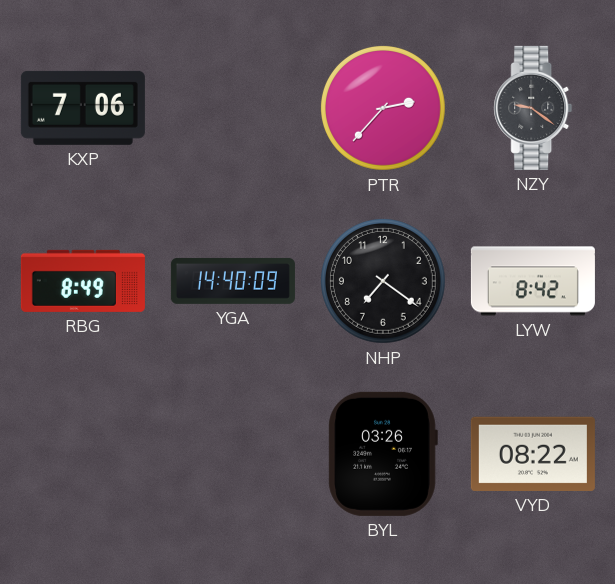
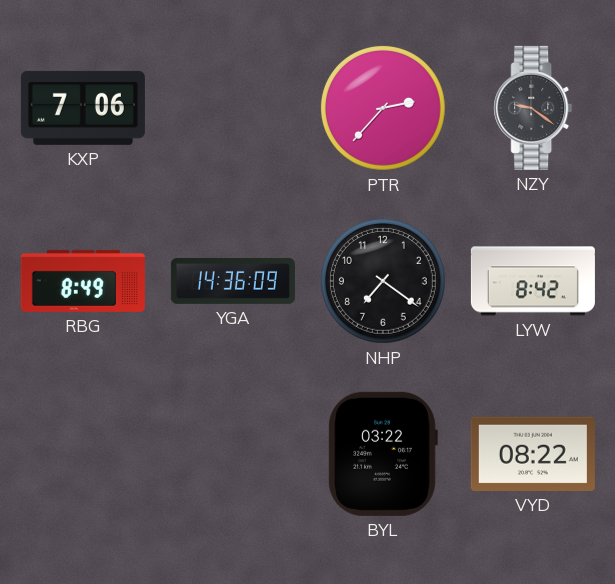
YGA: 14:40 -> 14:36 (233, 281)
BYL: 03:26 -> 03:22 (383, 454)
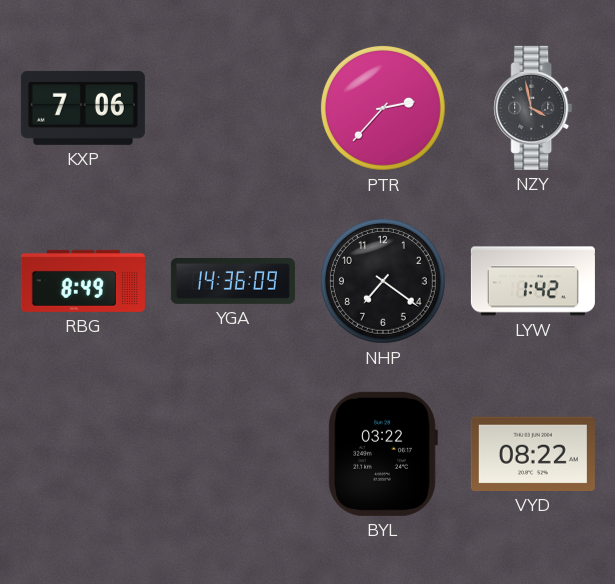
NZY: 9:21 -> 3:58 (533, 108)
LYW: 8:42 -> 1:42 (533, 281)
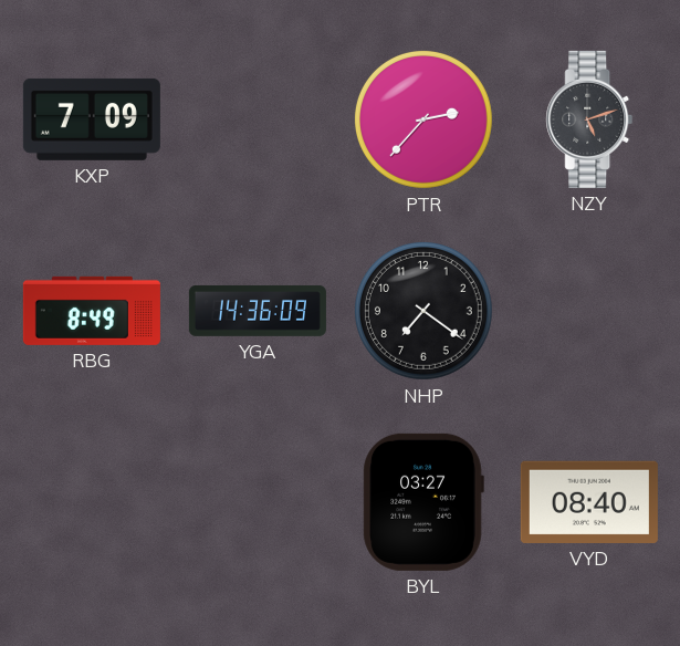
KXP: 7:06 -> 7:09 (92, 119)
NZY: 3:58 -> 5:12 (589, 119)
LYW: 1:42 -> none (533, 281)
BYL: 03:22 -> 03:27 (423, 502)
VYD: 08:22 -> 08:40 (589, 502)
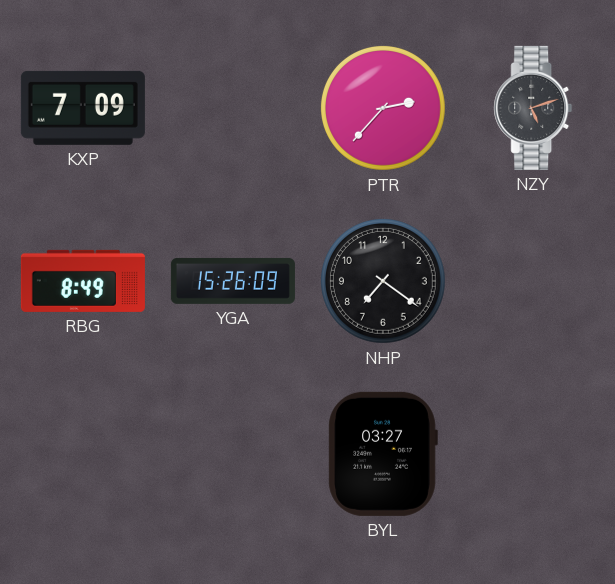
YGA: 14:36 -> 15:26 (233, 281)
VYD: 08:40 -> none (589, 502)
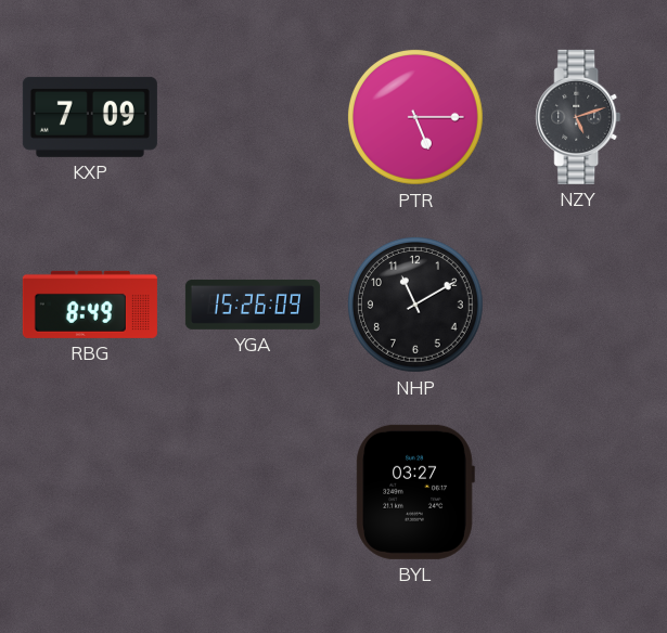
PTR: 2:37 -> 5:15 (415, 117)
NHP: 7:21 -> 11:10 (415, 305)
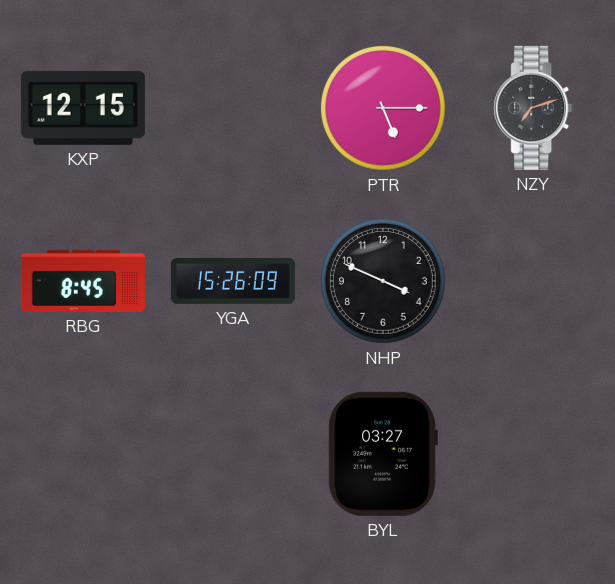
KXP: 7:09 -> 12:15 (83, 108)
NZY: 5:12 -> 7:12 (533, 108)
RBG: 8:49 -> 8:45 (83, 281)
NHP: 11:10 -> 3:49 (383, 281)
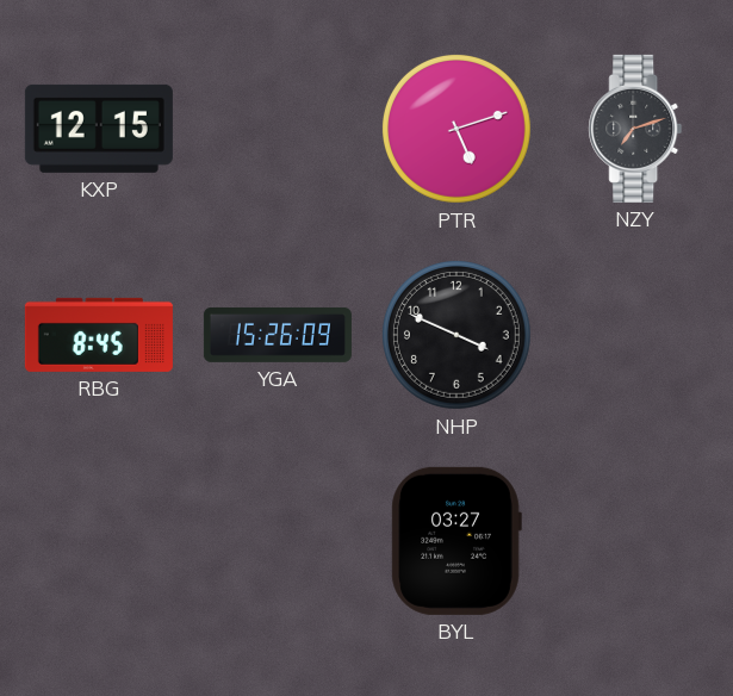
PTR: 5:15 -> 5:12 (456, 129)
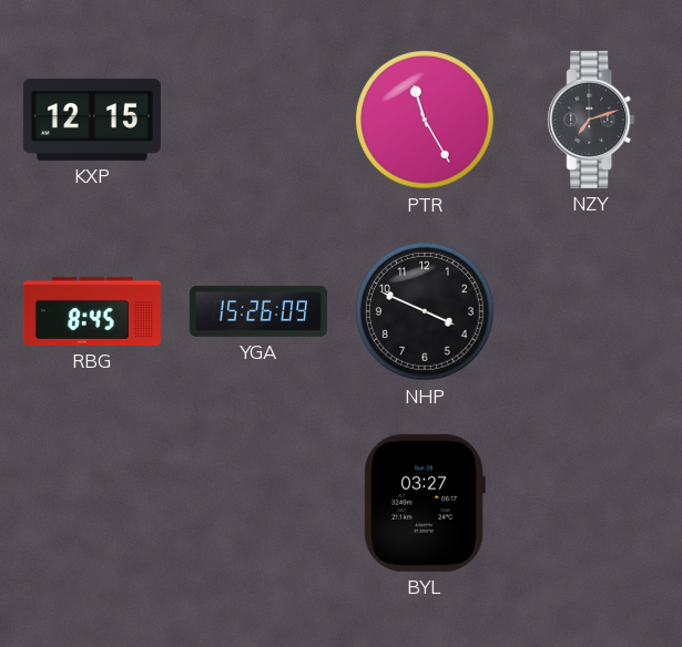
PTR: 5:12 -> 11:25 (425, 120)
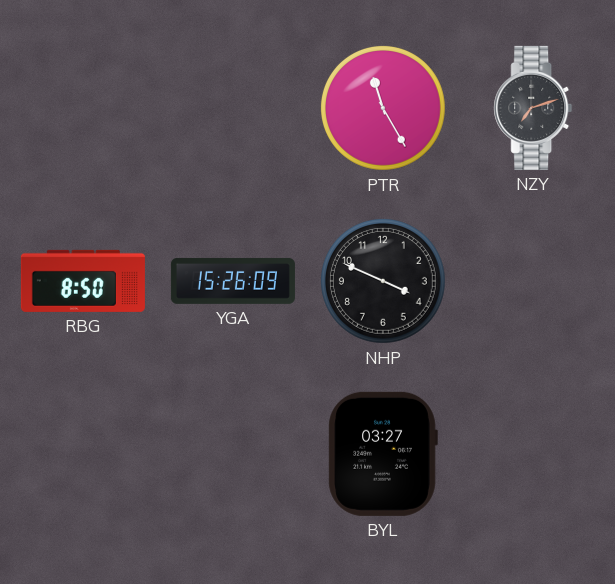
KXP: 12:15 -> none (92, 120)
RBG: 8:45 -> 8:50 (83, 281)
